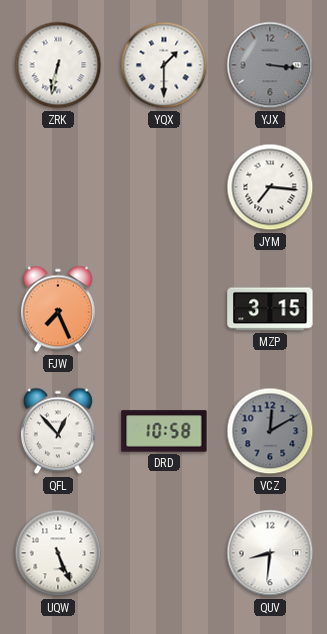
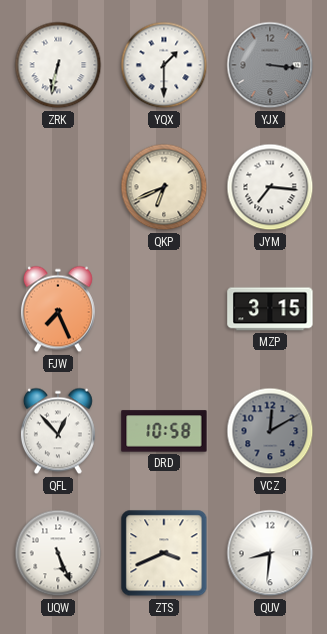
QKP: none -> 6:41 (164, 187)
ZTS: none -> 3:41 (164, 553)
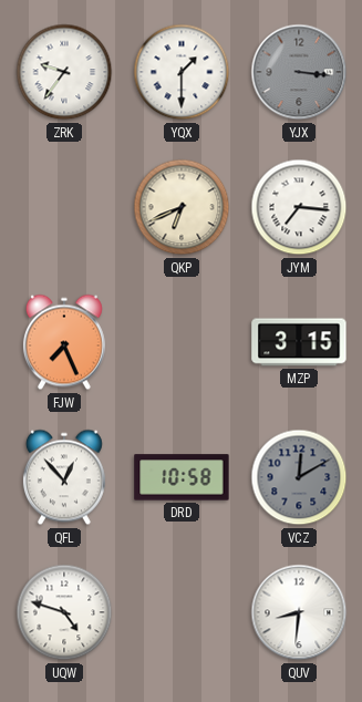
ZRK: 6:32 -> 9:36 (64, 72)
UQW: 5:26 -> 4:48 (64, 612)
ZTS: 3:41 -> none (164, 553)
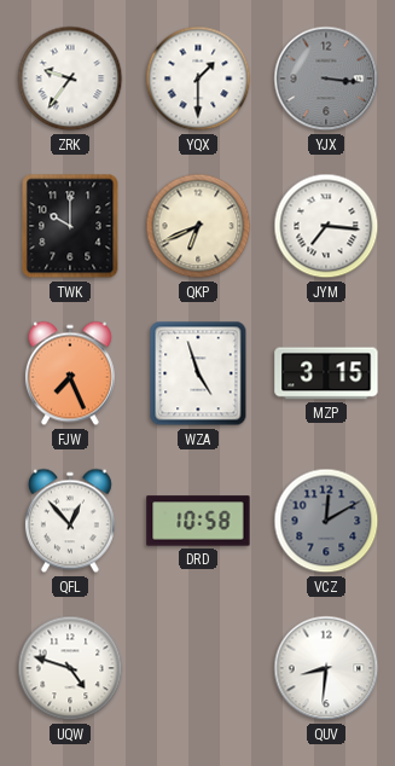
TWK: none -> 10:00 (70, 226)
WZA: none -> 4:57 (198, 373)
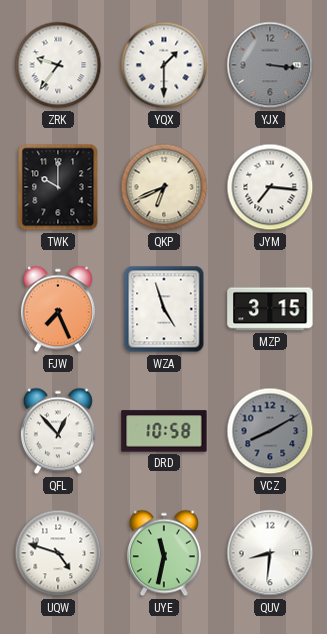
VCZ: 12:10 -> 8:10 (270, 431)
UYE: none -> 11:32 (164, 553)
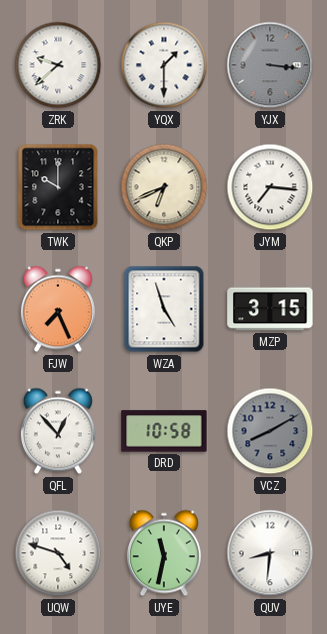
ZRK: 9:36 -> 9:38 (58, 65)
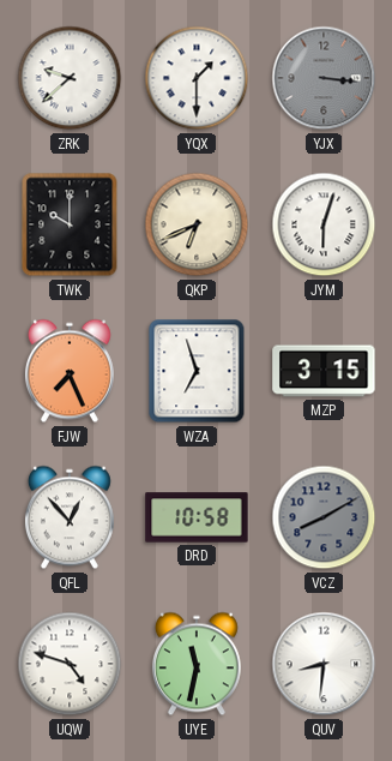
JYM: 7:16 -> 6:03 (324, 224)
WZA: 4:57 -> 6:57 (197, 371)
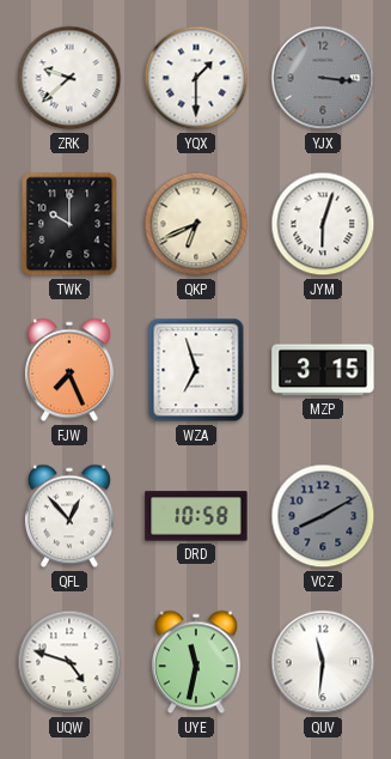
QUV: 8:31 -> 11:31 (323, 662)
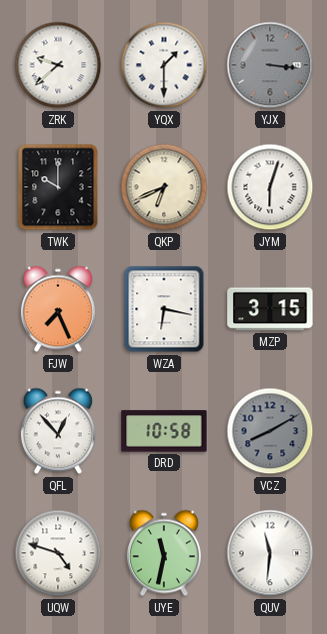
WZA: 6:57 -> 6:17 (164, 309)
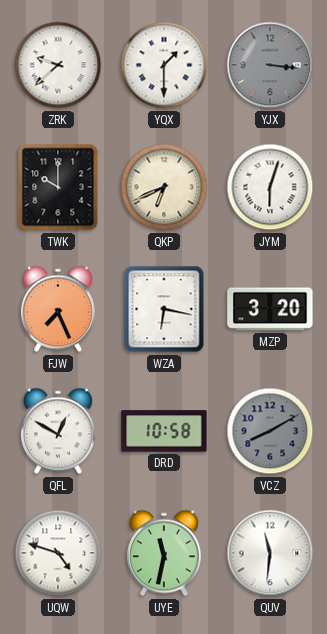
MZP: 3:15 -> 3:20 (270, 309)
QFL: 12:53 -> 12:50 (58, 431)
